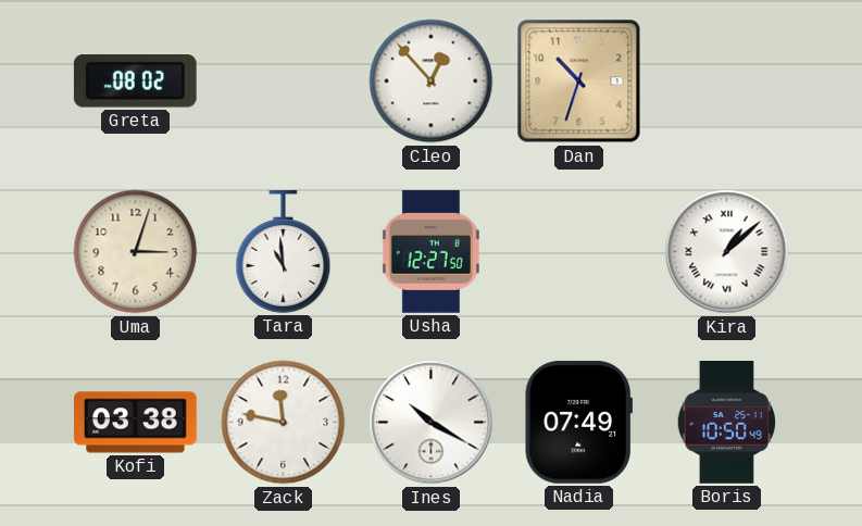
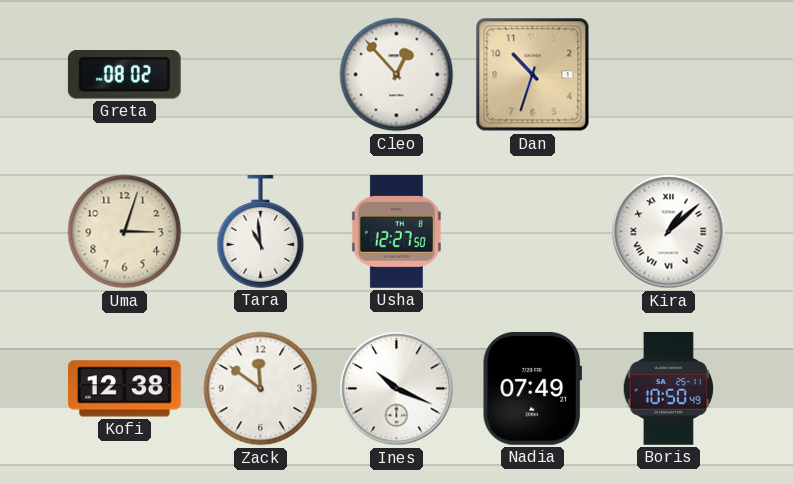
Kofi: 03:38 -> 12:38 (125, 389)
Zack: 11:47 -> 11:51 (261, 389)
Ines: 10:20 -> 10:19 (397, 389)
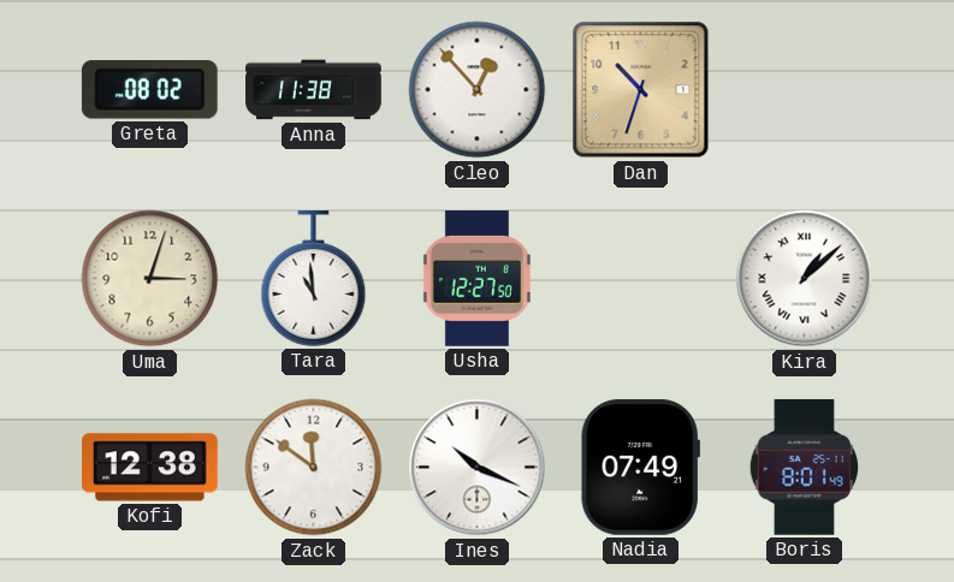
Anna: none -> 11:38 (314, 90)
Boris: 10:50 -> 8:01 (805, 468)
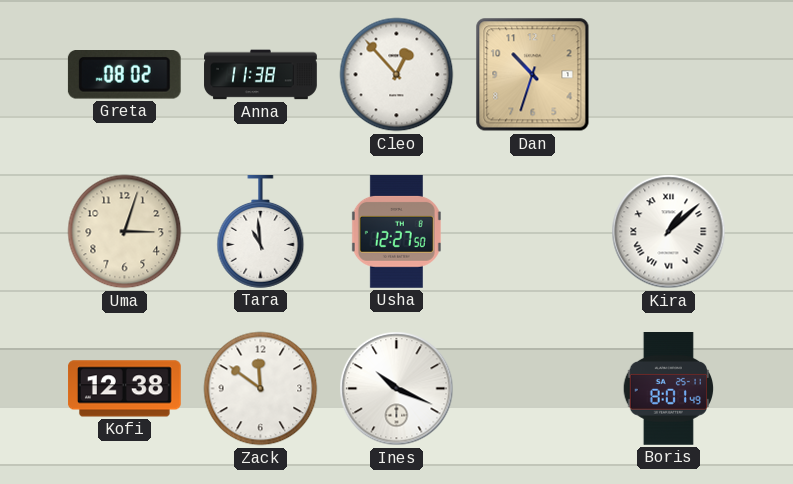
Nadia: 07:49 -> none (640, 467)
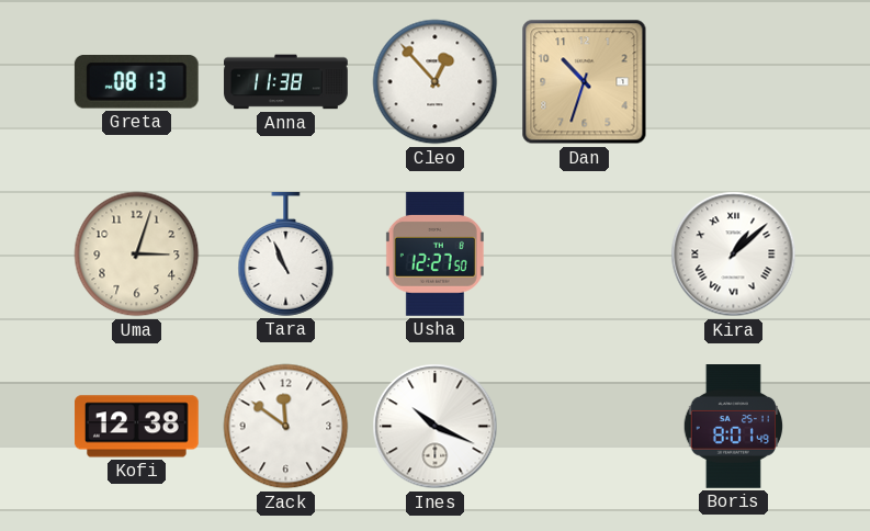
Greta: 08:02 -> 08:13 (136, 82)
Tara: 10:59 -> 10:56 (286, 255)
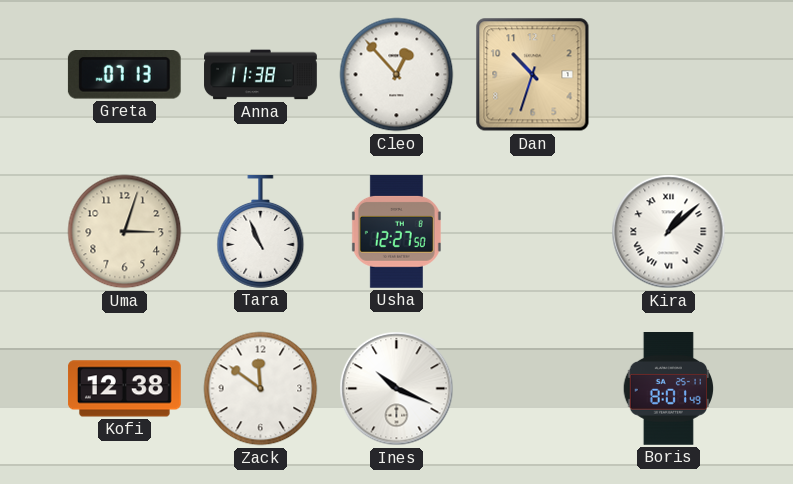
Greta: 08:13 -> 07:13 (124, 75)
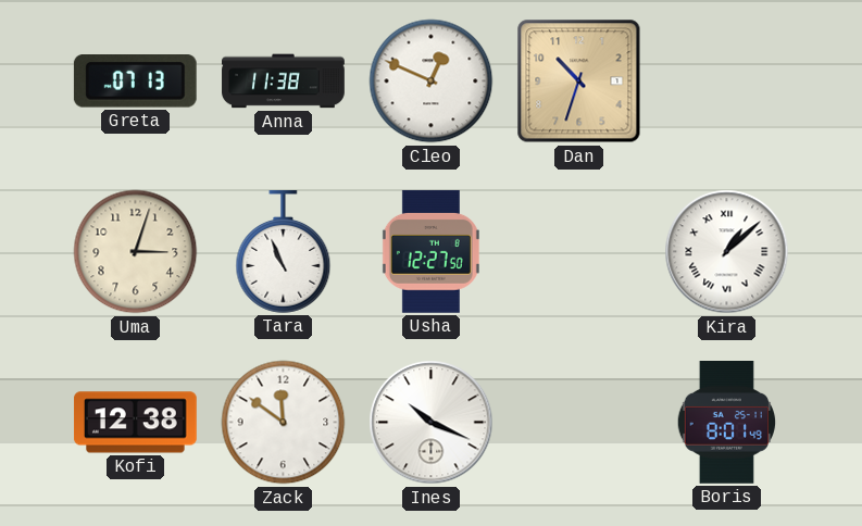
Cleo: 12:53 -> 12:49 (432, 82)
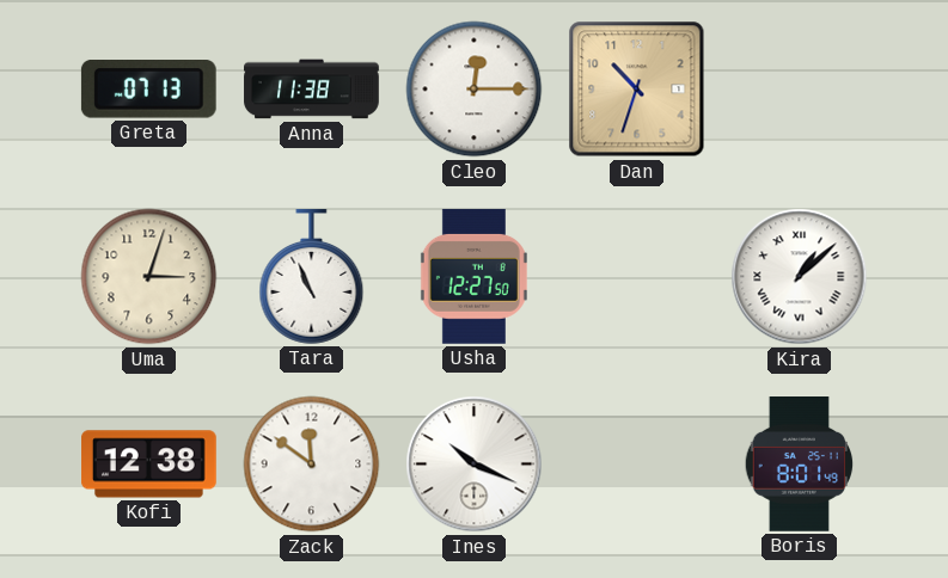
Cleo: 12:49 -> 12:15 (475, 90)
